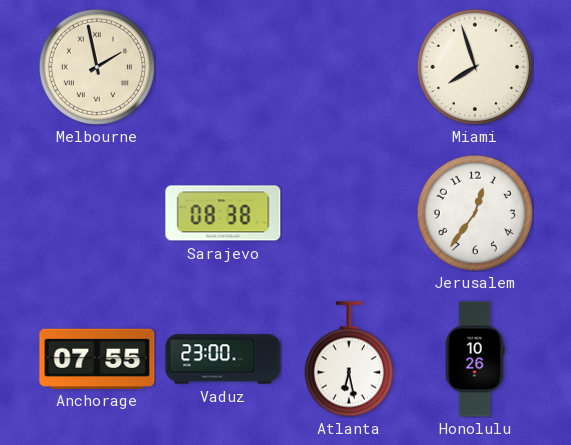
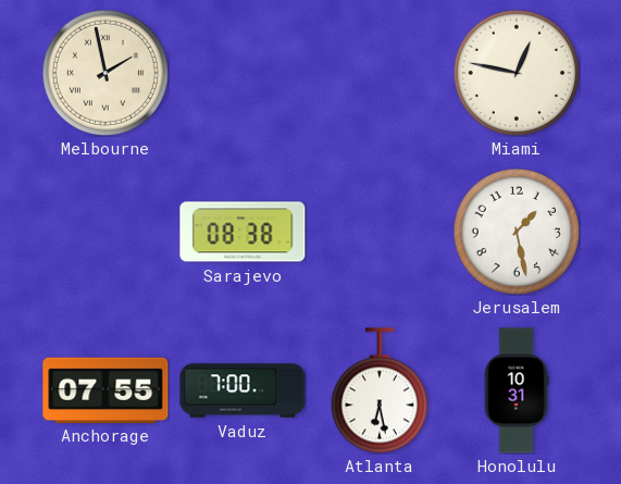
Miami: 7:57 -> 12:47 (517, 73)
Jerusalem: 12:36 -> 1:28 (517, 232)
Vaduz: 23:00 -> 7:00 (243, 390)
Honolulu: 10:26 -> 10:31 (517, 390)
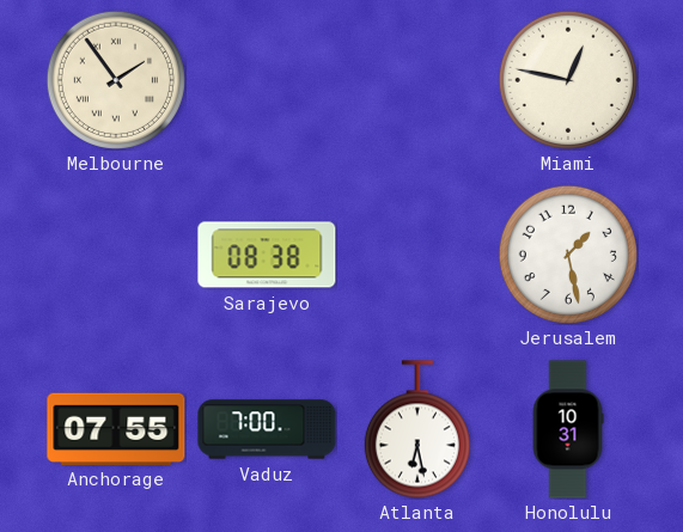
Melbourne: 1:58 -> 1:54 (116, 80)
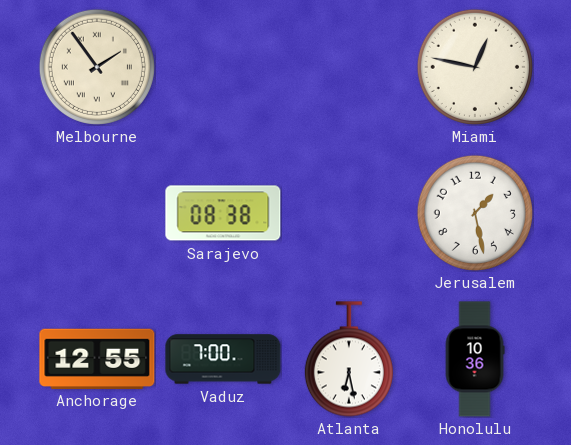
Anchorage: 07:55 -> 12:55 (97, 358)
Honolulu: 10:31 -> 10:36 (475, 359)
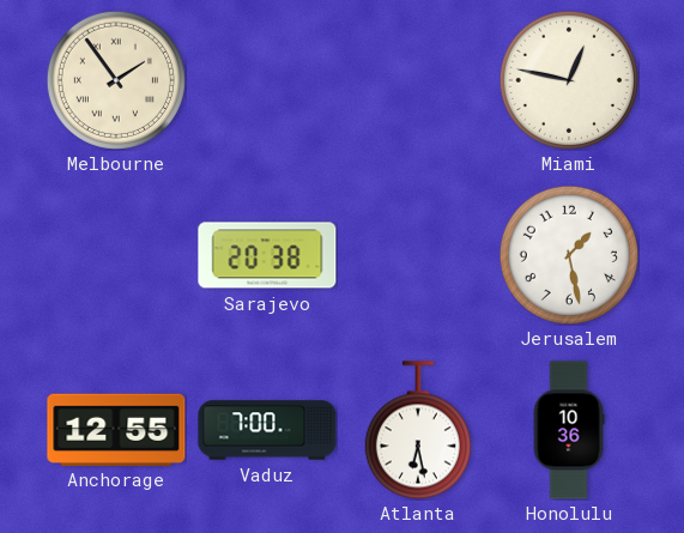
Sarajevo: 08:38 -> 20:38 (267, 255)
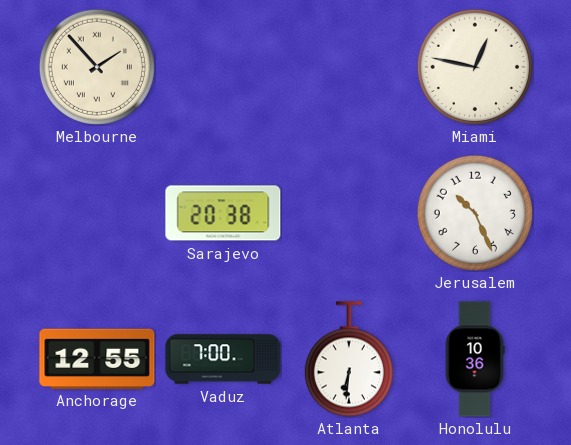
Melbourne: 1:54 -> 1:53 (97, 67)
Jerusalem: 1:28 -> 10:26 (475, 213)
Atlanta: 6:28 -> 6:31 (349, 359)
